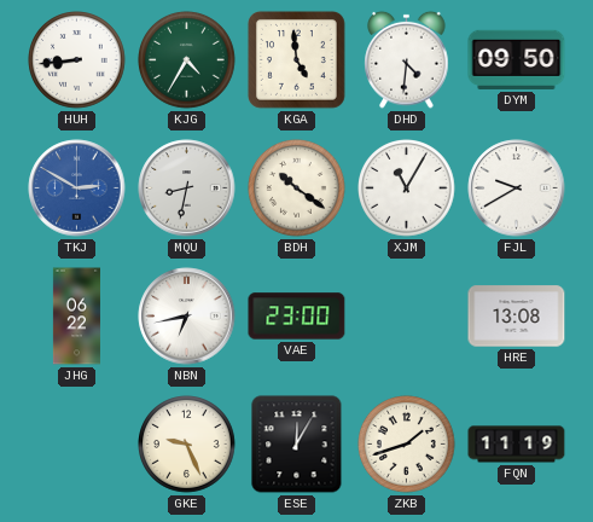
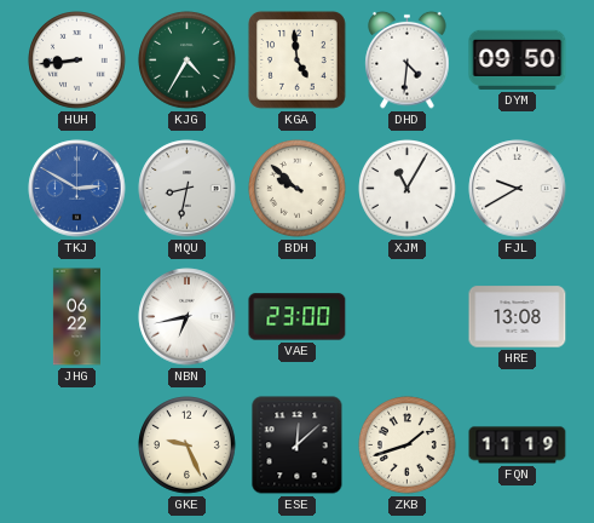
BDH: 10:21 -> 9:52 (298, 189)
ESE: 12:05 -> 12:08 (298, 446)
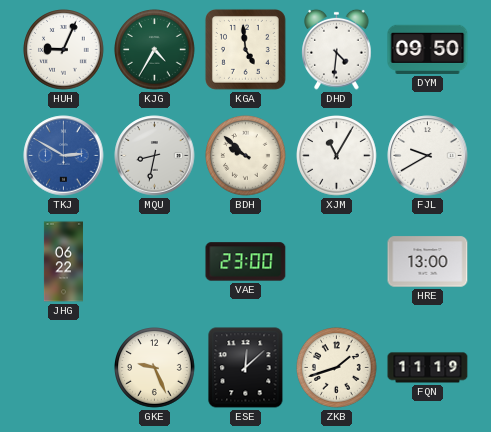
HUH: 8:44 -> 9:04 (64, 50)
NBN: 6:43 -> none (188, 317)
HRE: 13:08 -> 13:00 (428, 262)
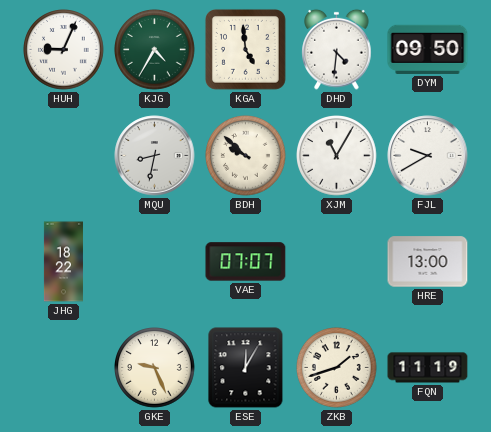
TKJ: 2:50 -> none (64, 156)
JHG: 06:22 -> 18:22 (63, 262)
VAE: 23:00 -> 07:07 (246, 262)
ESE: 12:08 -> 12:05 (246, 368)
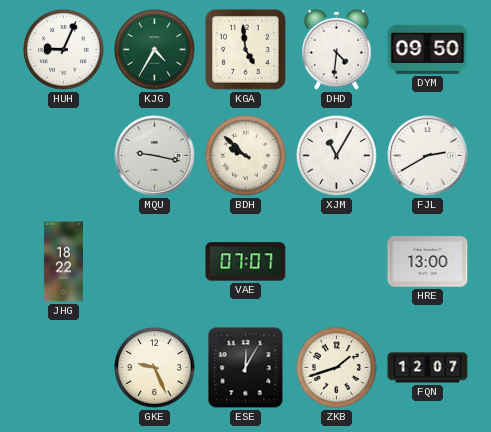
MQU: 8:32 -> 9:17 (155, 156)
FJL: 9:40 -> 2:40 (428, 156)
FQN: 11:19 -> 12:07 (428, 368)
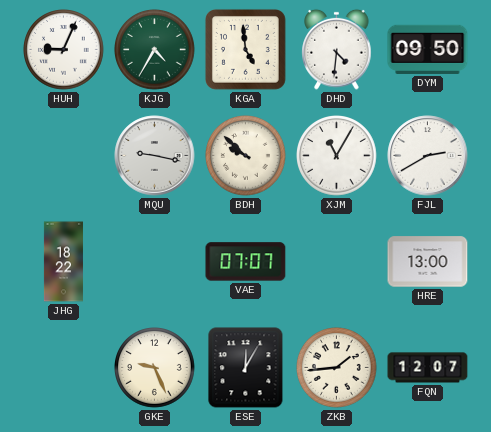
ZKB: 1:42 -> 1:44 (337, 368)
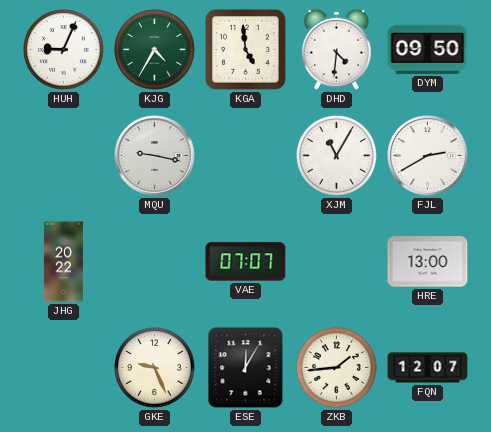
BDH: 9:52 -> none (246, 156)
JHG: 18:22 -> 20:22 (63, 262)
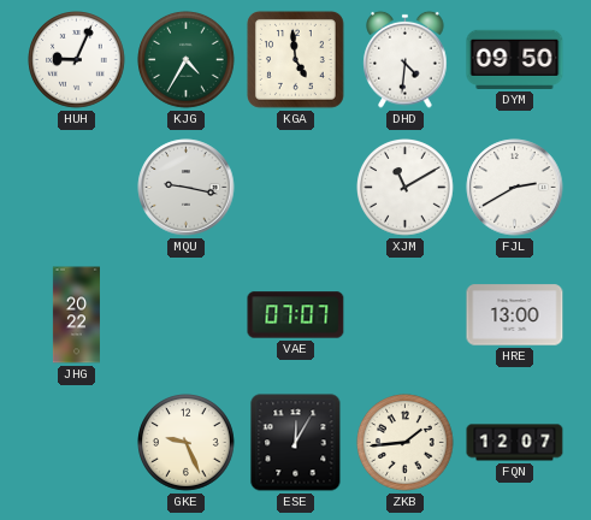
XJM: 11:05 -> 11:10 (406, 188)
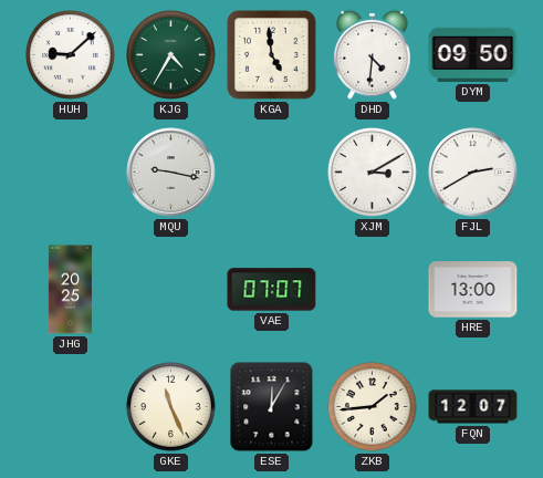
HUH: 9:04 -> 9:08 (71, 55)
XJM: 11:10 -> 3:10 (373, 173)
JHG: 20:22 -> 20:25 (70, 290)
GKE: 9:26 -> 11:26 (171, 407)
